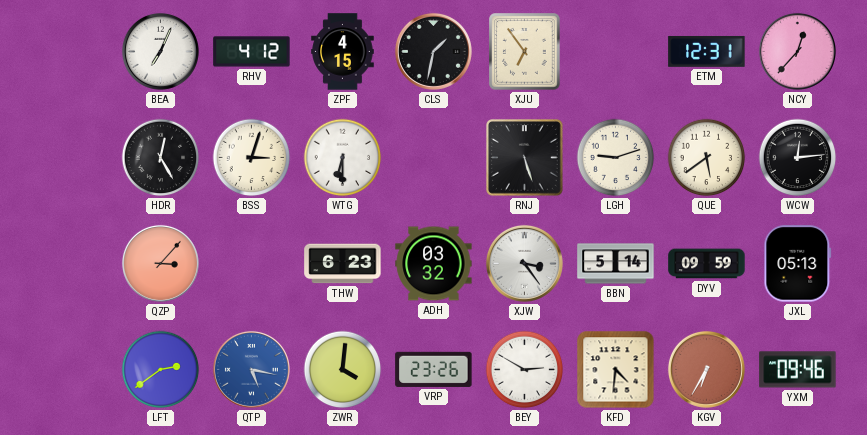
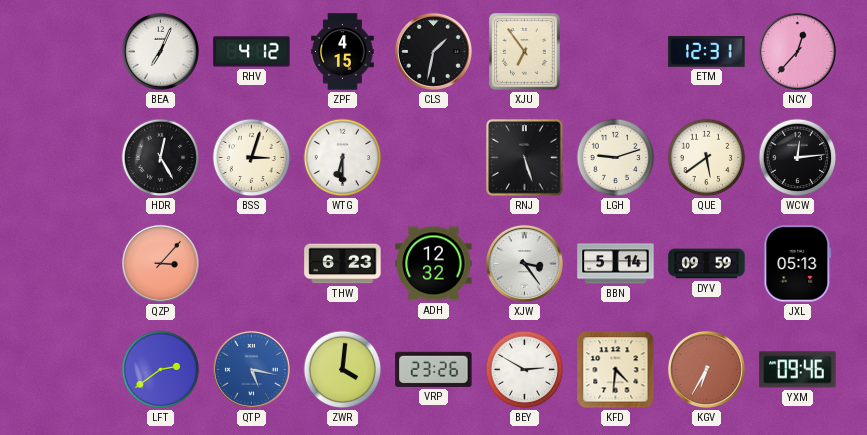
ADH: 03:32 -> 12:32 (434, 264)
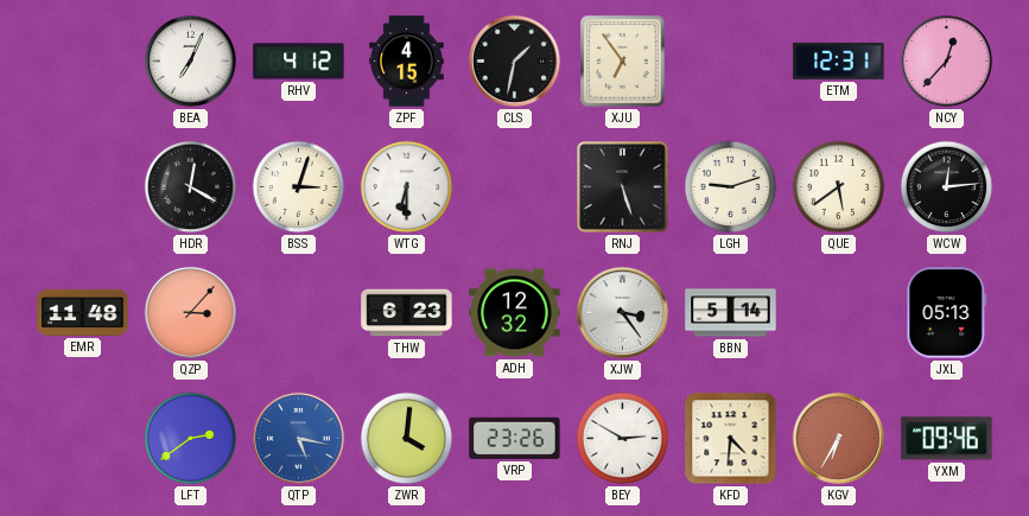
HDR: 12:25 -> 12:20 (191, 187)
EMR: none -> 11:48 (83, 312)
DYV: 09:59 -> none (707, 264)
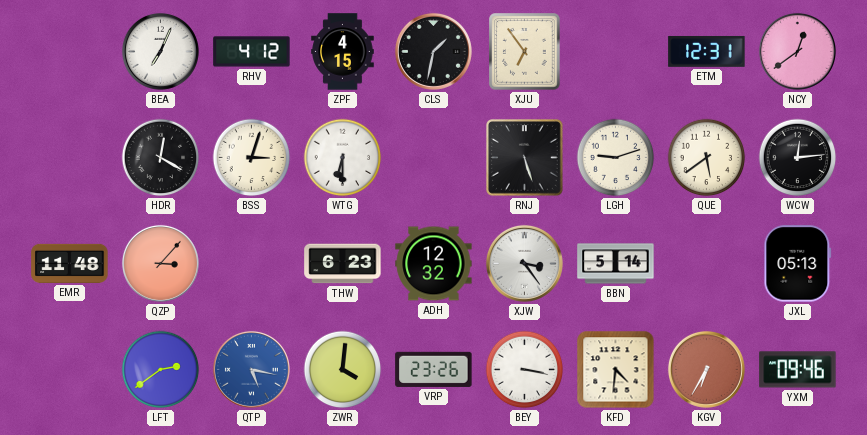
NCY: 12:37 -> 12:39 (797, 51)
BEY: 2:50 -> 3:17 (525, 370)
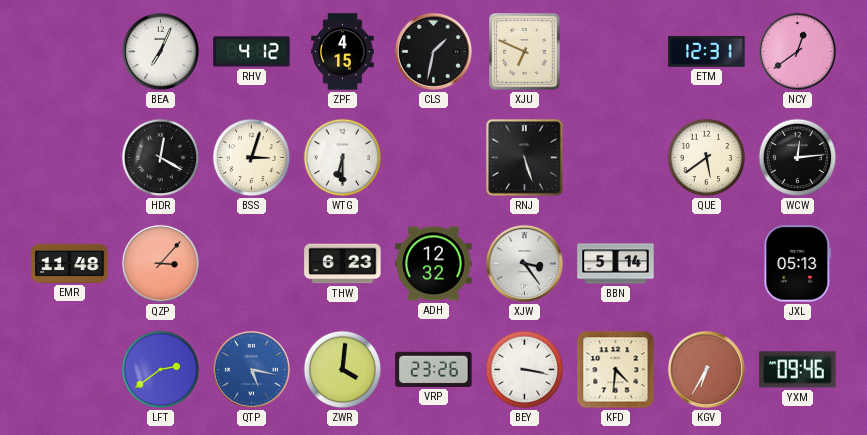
XJU: 6:54 -> 6:49 (525, 52)
LGH: 9:12 -> none (616, 158)
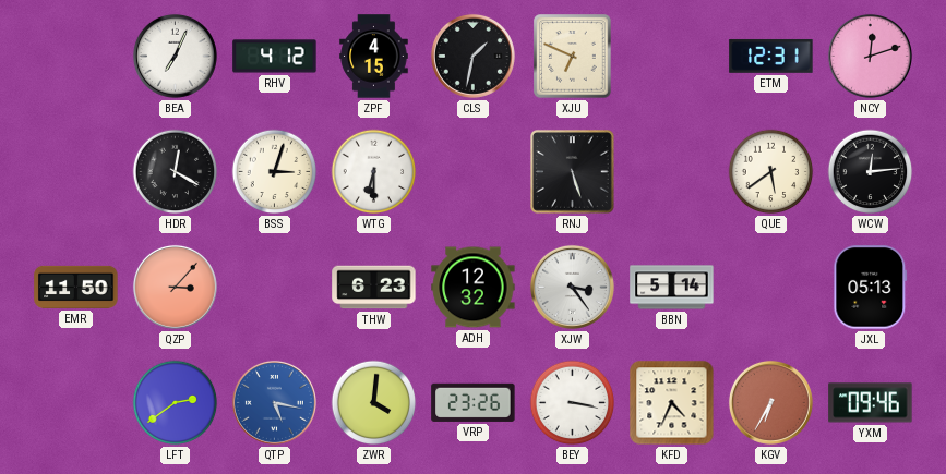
NCY: 12:39 -> 12:12 (870, 56)
EMR: 11:48 -> 11:50 (76, 287)
KFD: 4:31 -> 4:34 (672, 403)
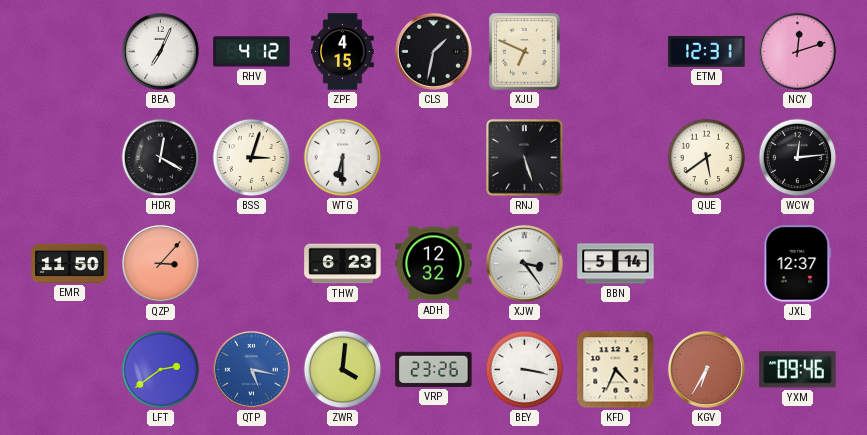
JXL: 05:13 -> 12:37 (798, 264)
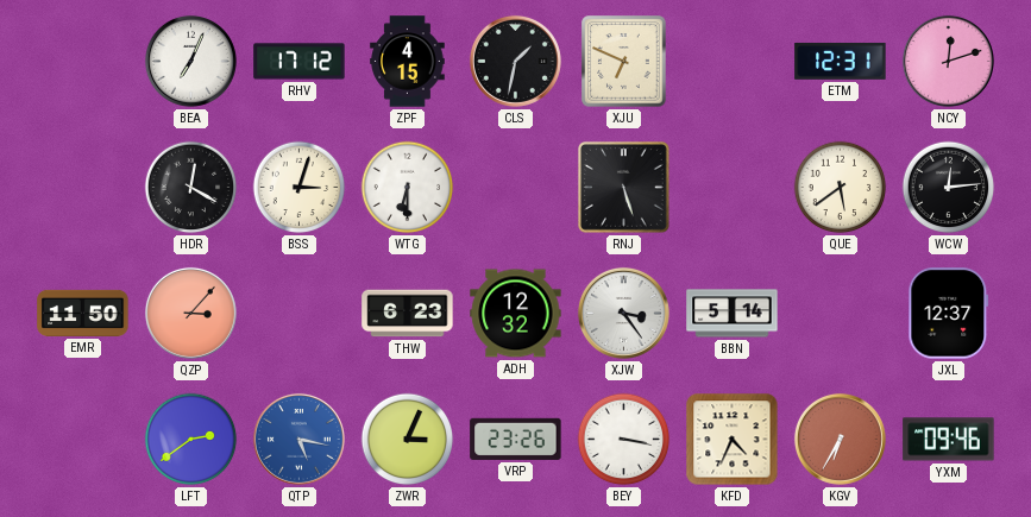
RHV: 4:12 -> 17:12 (300, 62)
ZWR: 4:01 -> 3:04 (408, 440)
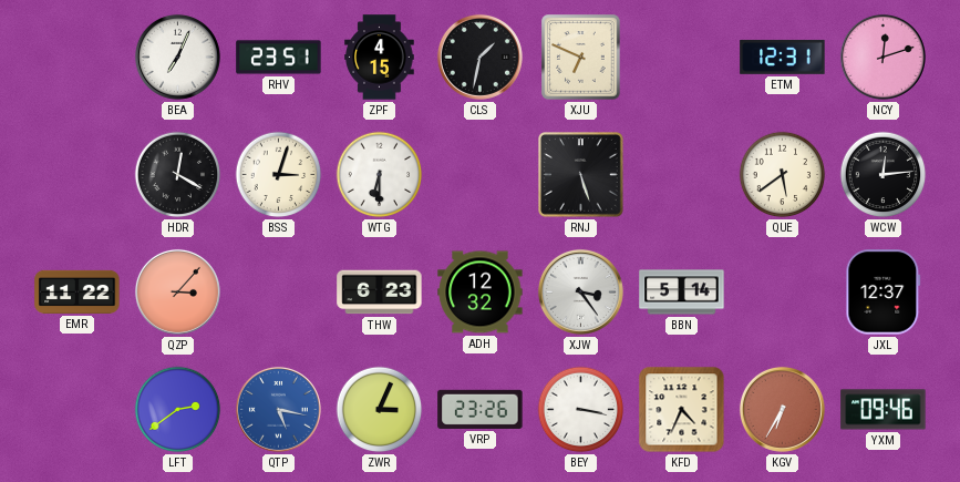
RHV: 17:12 -> 23:51 (279, 58)
EMR: 11:50 -> 11:22 (78, 291)
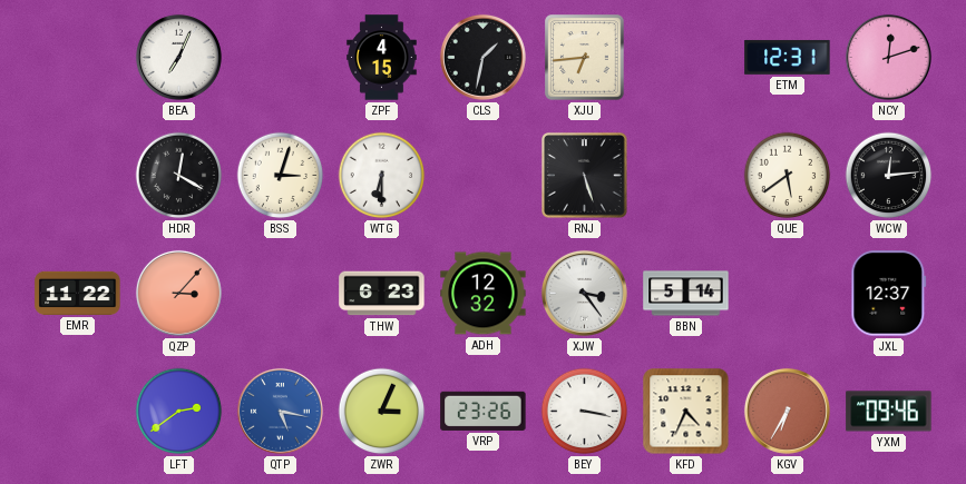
RHV: 23:51 -> none (279, 58)
XJU: 6:49 -> 6:44 (585, 58)
